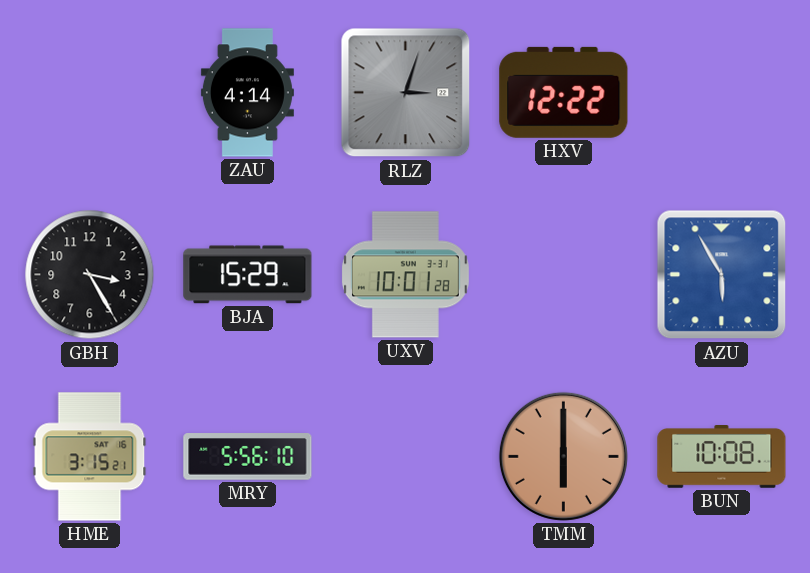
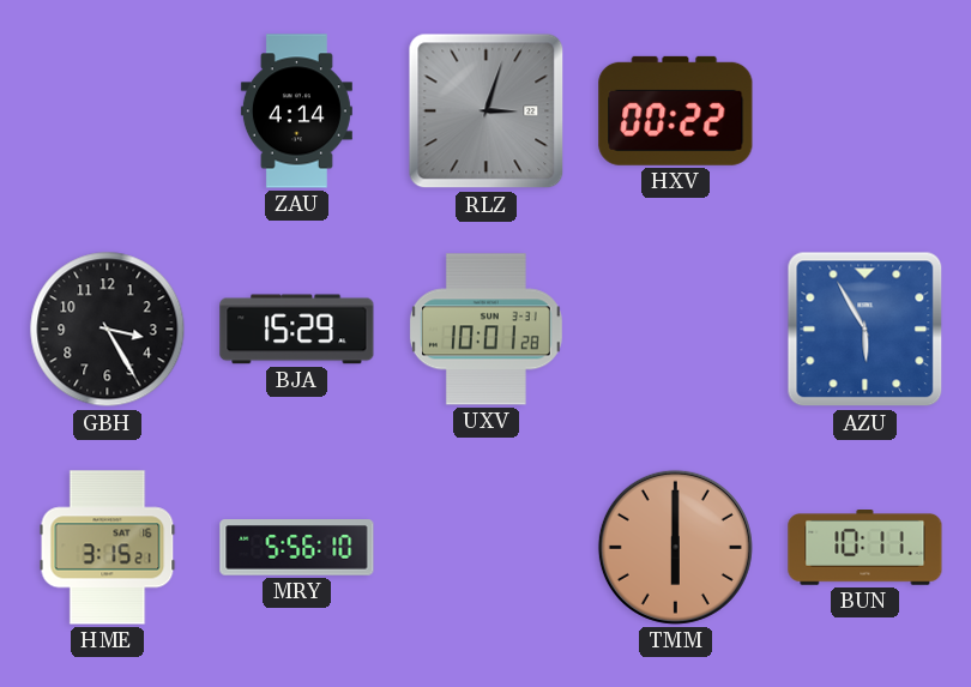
HXV: 12:22 -> 00:22 (676, 110)
BUN: 10:08 -> 10:11 (866, 548)
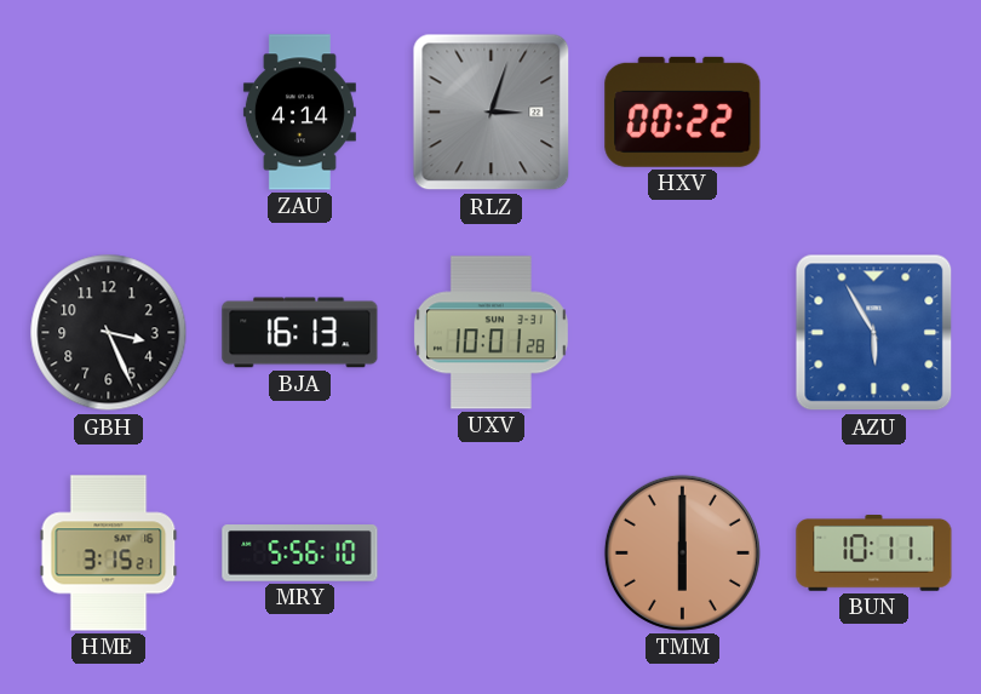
GBH: 3:25 -> 3:26 (109, 333)
BJA: 15:29 -> 16:13 (300, 333)
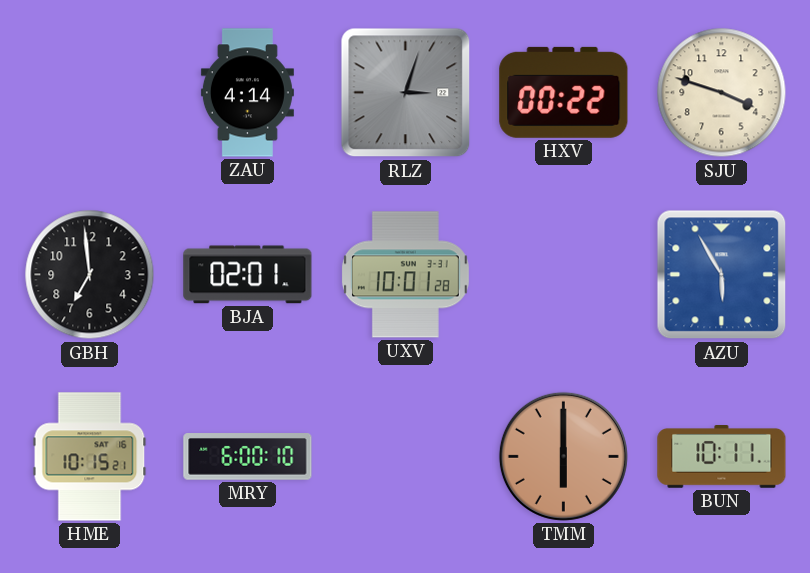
SJU: none -> 3:48 (722, 93)
GBH: 3:26 -> 6:59 (90, 275)
BJA: 16:13 -> 02:01 (248, 275)
HME: 3:15 -> 10:15 (90, 457)
MRY: 5:56 -> 6:00 (248, 457)
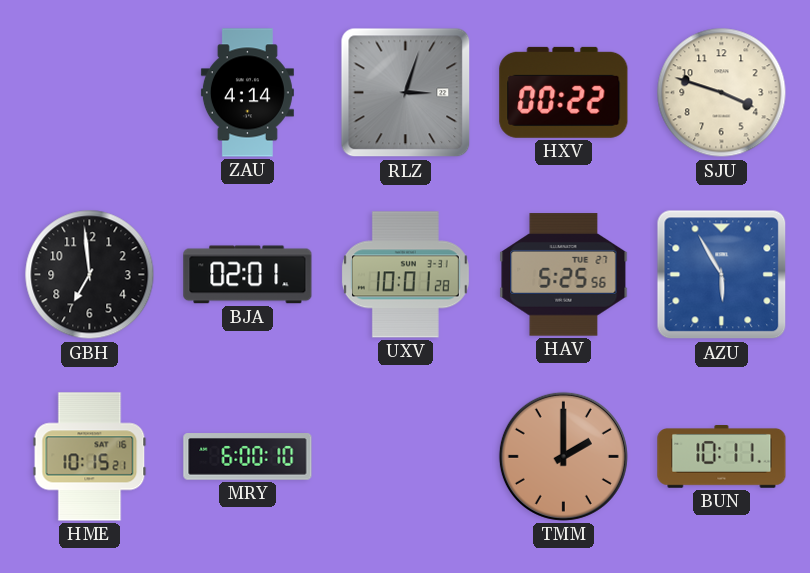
HAV: none -> 5:25 (564, 275)
TMM: 6:00 -> 2:00 (563, 456)
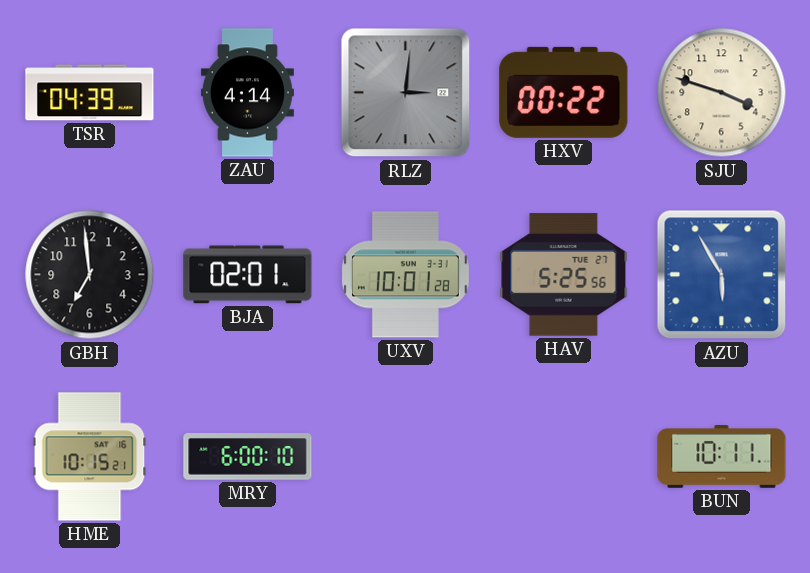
TSR: none -> 04:39 (90, 93)
RLZ: 3:03 -> 3:01 (406, 93)
TMM: 2:00 -> none (563, 456)
